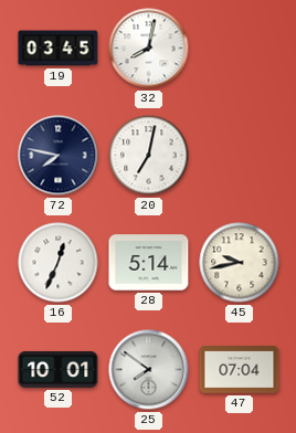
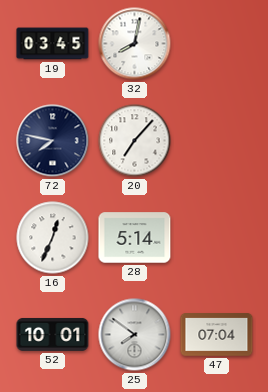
20: 7:02 -> 7:07 (135, 141)
45: 9:43 -> none (240, 263)
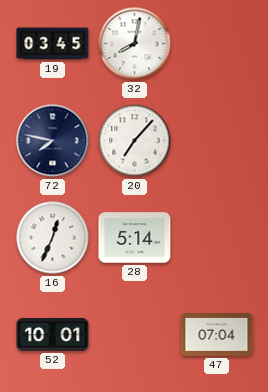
25: 7:51 -> none (135, 335)
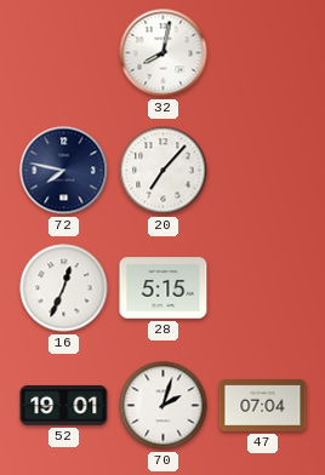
19: 03:45 -> none (53, 44)
28: 5:14 -> 5:15 (164, 288)
52: 10:01 -> 19:01 (64, 405)
70: none -> 2:03 (164, 406)
